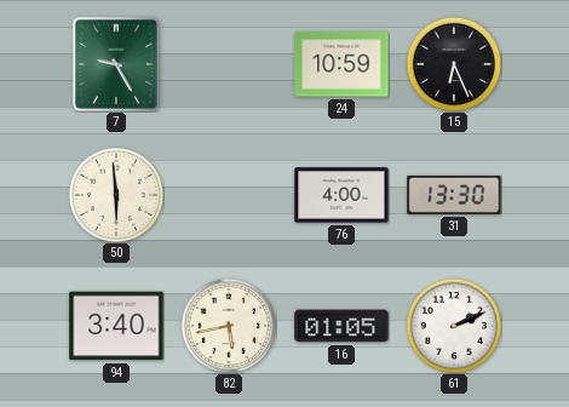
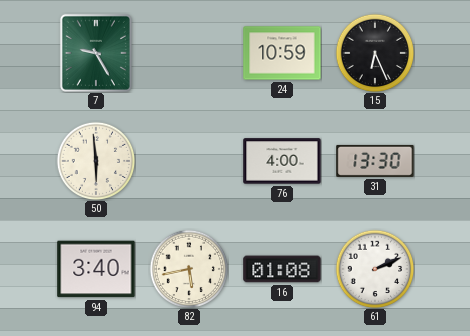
16: 01:05 -> 01:08 (282, 269)
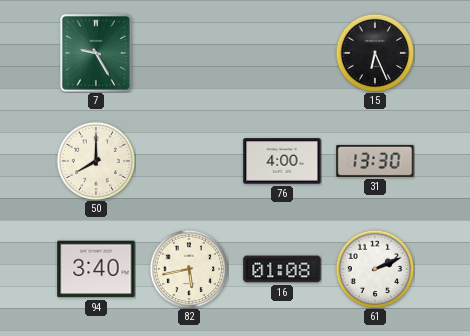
24: 10:59 -> none (282, 53)
50: 5:59 -> 8:00 (96, 161)
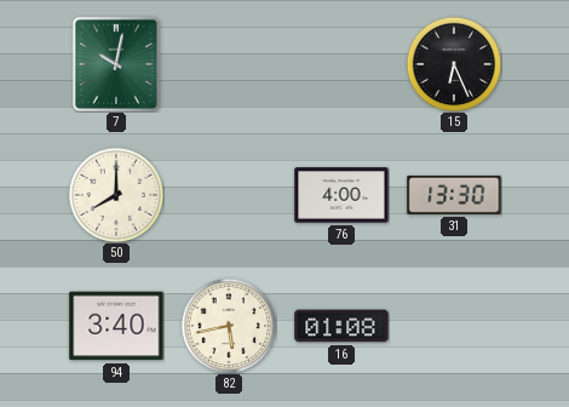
7: 9:25 -> 10:02 (116, 64)
61: 2:11 -> none (375, 269)
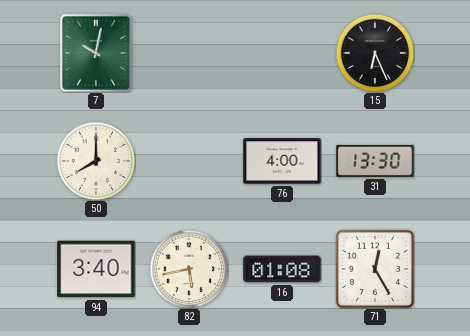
71: none -> 12:25 (374, 269)
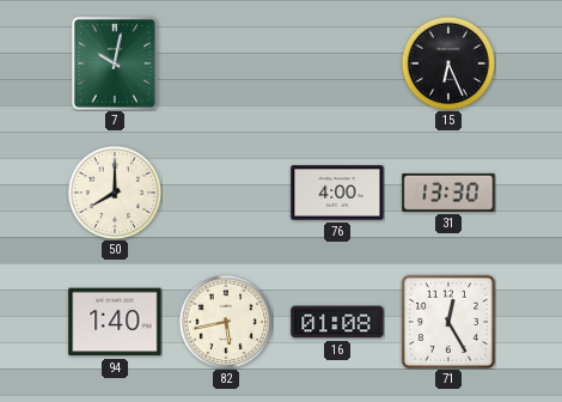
94: 3:40 -> 1:40 (115, 322)
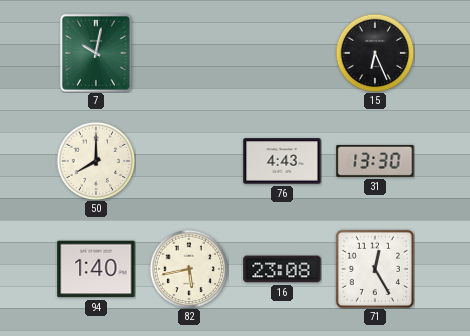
76: 4:00 -> 4:43 (282, 161)
16: 01:08 -> 23:08 (282, 269)
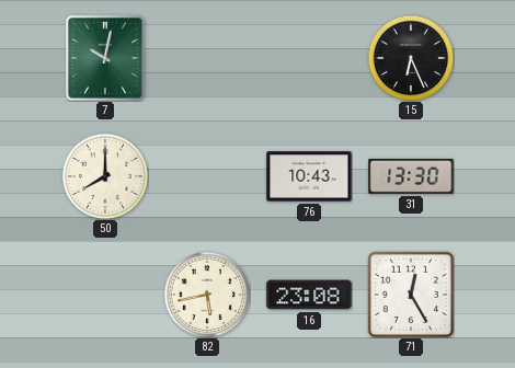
76: 4:43 -> 10:43 (309, 176)
94: 1:40 -> none (96, 269)
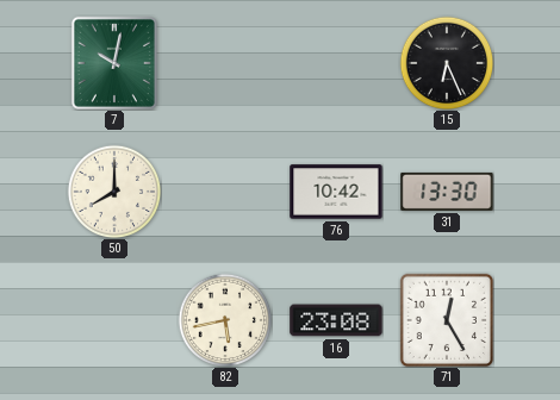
76: 10:43 -> 10:42 (336, 192)
